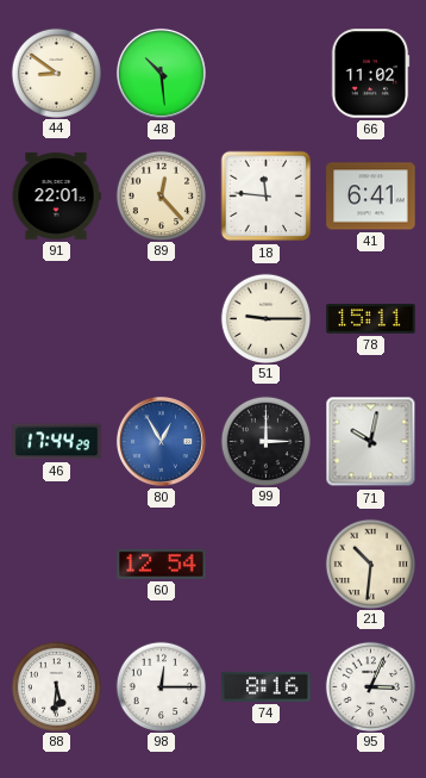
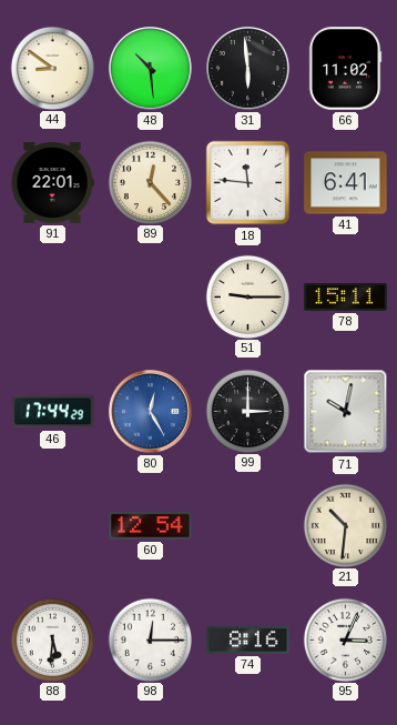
31: none -> 5:59 (248, 69)
80: 12:55 -> 12:25 (151, 412)
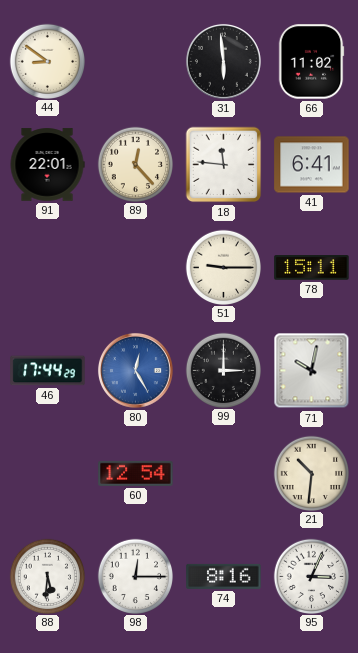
48: 10:29 -> none (151, 69)
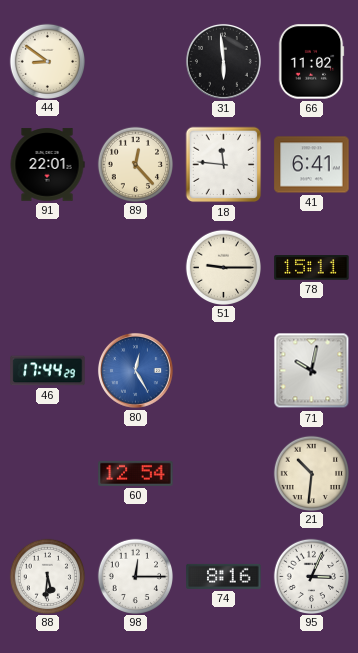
99: 3:00 -> none (223, 370)
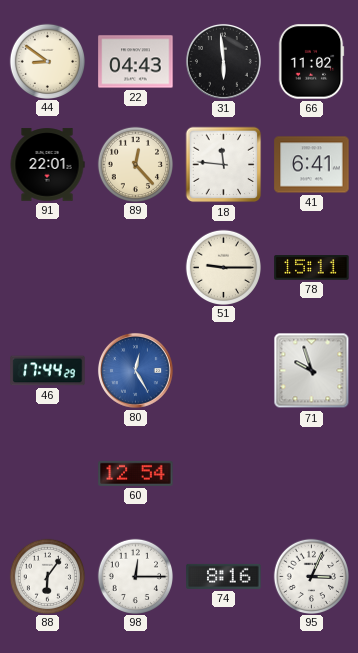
22: none -> 04:43 (136, 62)
71: 10:02 -> 9:57 (312, 371)
21: 10:31 -> none (311, 473)
88: 5:31 -> 6:06 (47, 576)
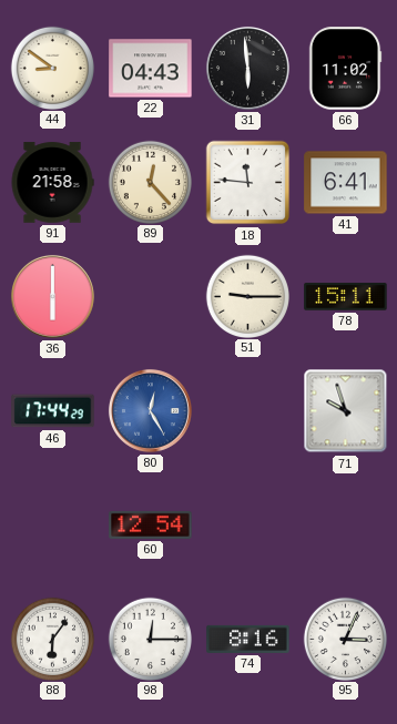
91: 22:01 -> 21:58 (52, 183)
36: none -> 6:00 (53, 297)
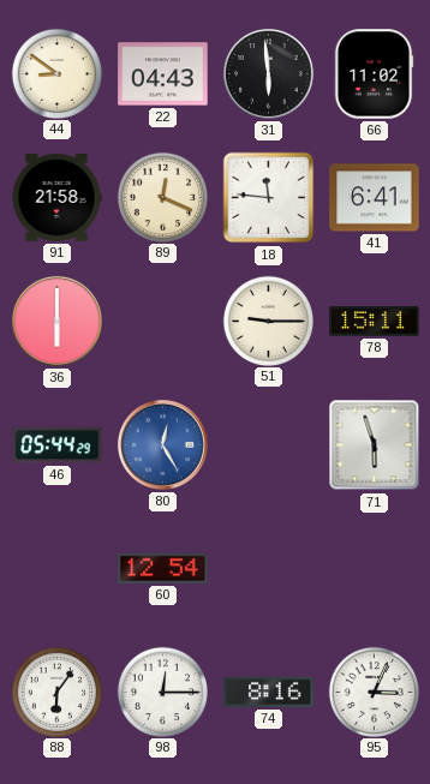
89: 12:23 -> 12:19 (162, 197)
46: 17:44 -> 05:44 (58, 445)
71: 9:57 -> 5:57 (375, 445)
